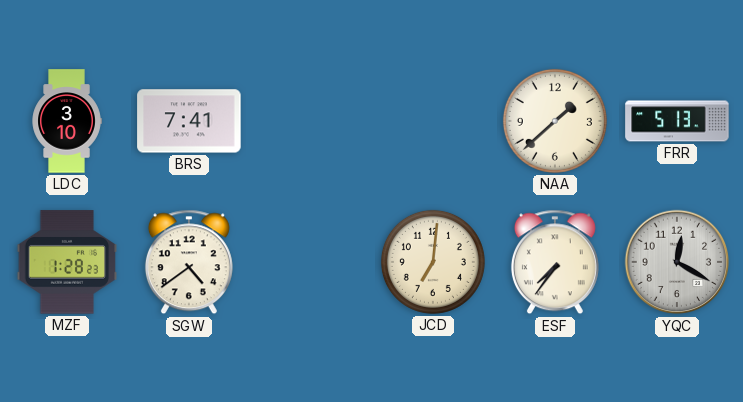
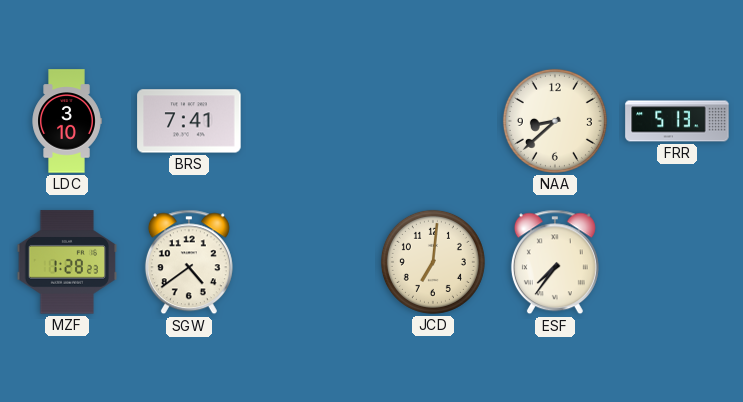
NAA: 1:38 -> 8:38 (555, 121)
YQC: 12:20 -> none (677, 262)
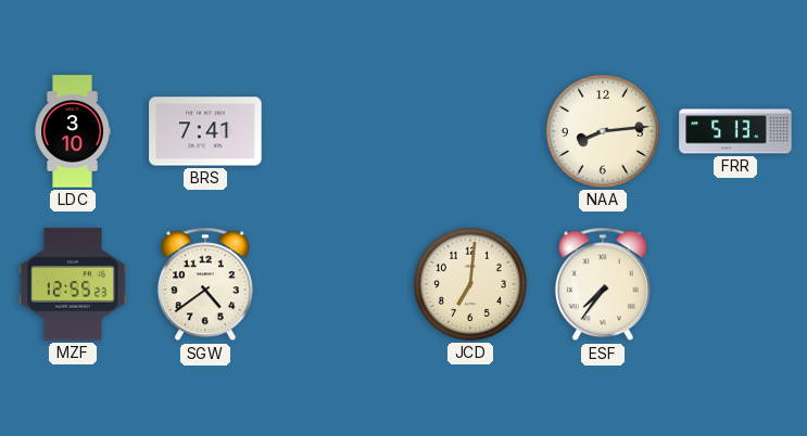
NAA: 8:38 -> 8:14 (603, 131)
MZF: 1:28 -> 12:55 (73, 284)
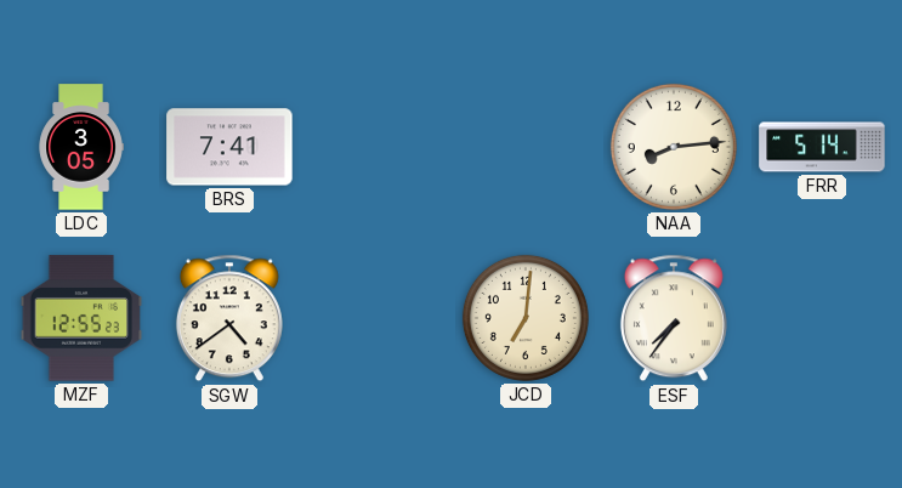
LDC: 3:10 -> 3:05 (81, 147)
FRR: 5:13 -> 5:14 (822, 147)
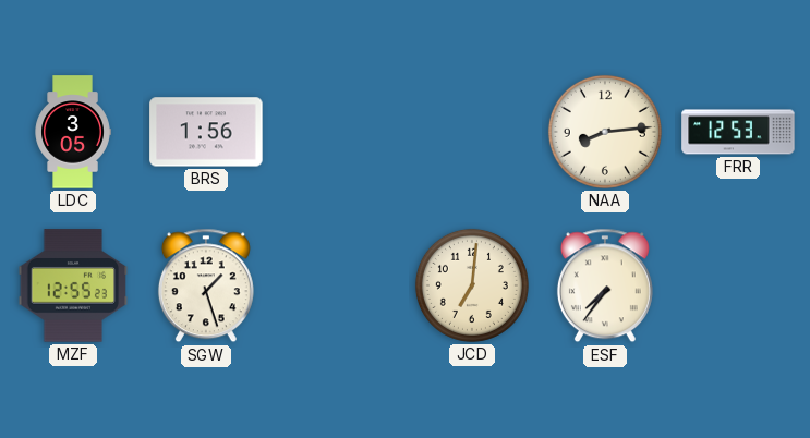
BRS: 7:41 -> 1:56 (206, 132)
FRR: 5:14 -> 12:53 (738, 132)
SGW: 4:39 -> 1:27 (206, 285)
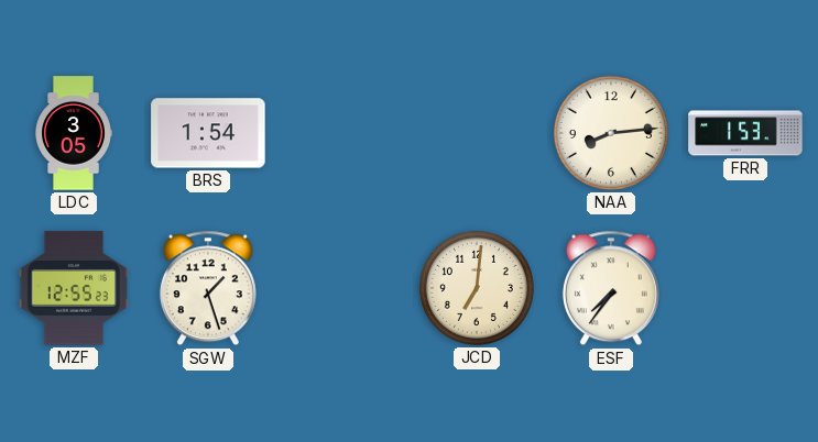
BRS: 1:56 -> 1:54 (208, 133)
FRR: 12:53 -> 1:53 (745, 133)
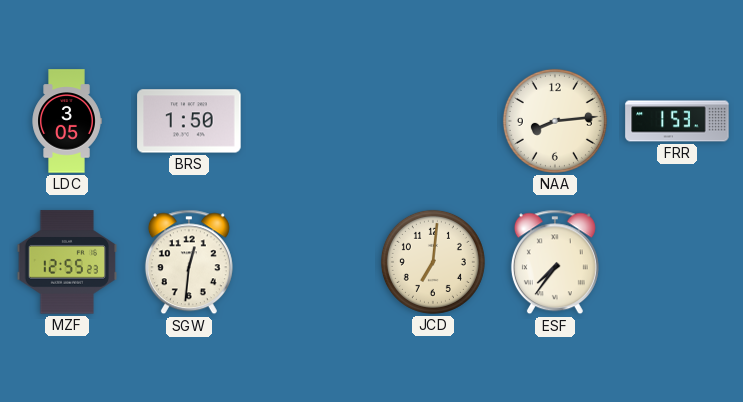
BRS: 1:54 -> 1:50 (189, 121)
SGW: 1:27 -> 12:31 (189, 262)
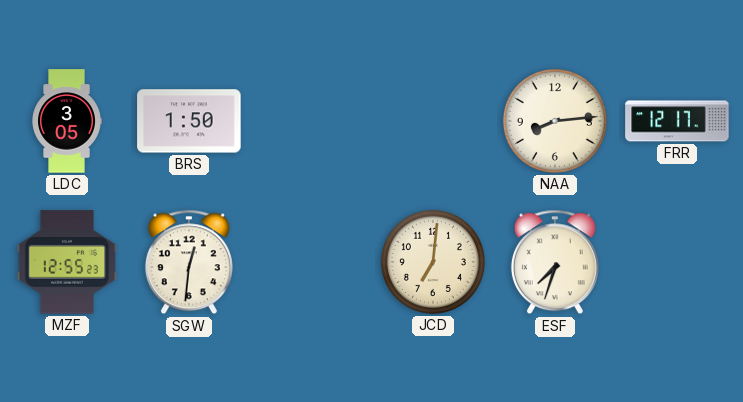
FRR: 1:53 -> 12:17 (677, 121)
ESF: 7:36 -> 7:33 (555, 262)
